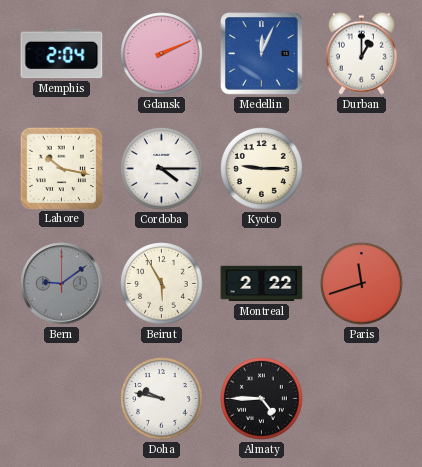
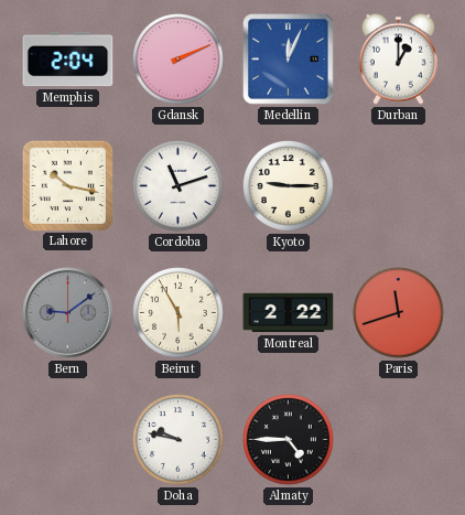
Cordoba: 4:15 -> 11:12 (179, 186)
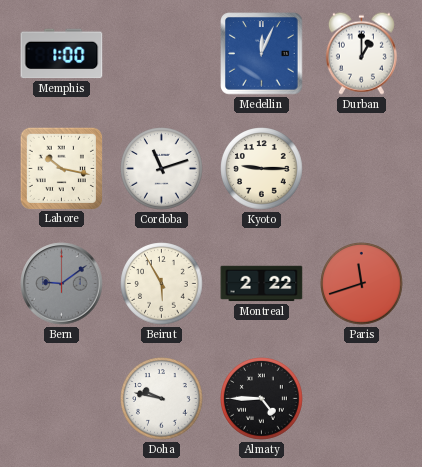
Memphis: 2:04 -> 1:00 (62, 54)
Gdansk: 2:11 -> none (179, 60)
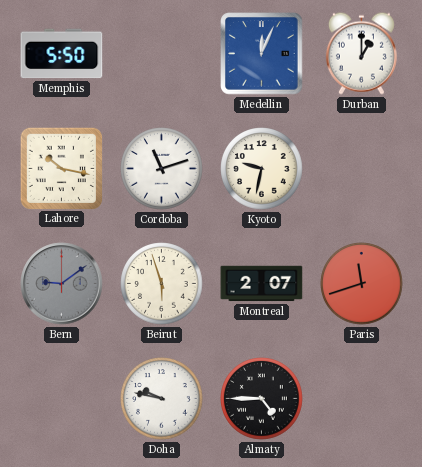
Memphis: 1:00 -> 5:50 (62, 54)
Kyoto: 9:15 -> 9:32 (262, 169)
Beirut: 5:55 -> 5:57 (162, 284)
Montreal: 2:22 -> 2:07 (262, 284)
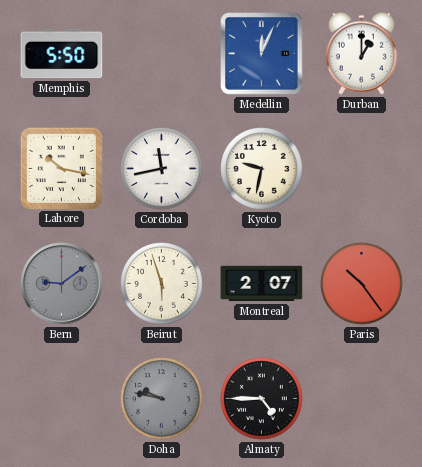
Cordoba: 11:12 -> 11:43 (162, 169)
Paris: 11:42 -> 10:24 (362, 284)
Doha dial: white -> grey (162, 399)
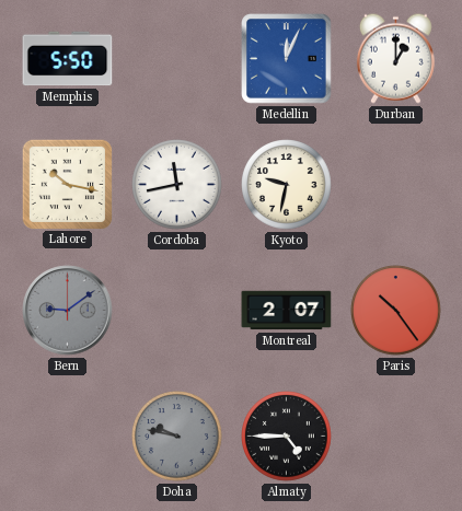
Beirut: 5:57 -> none (162, 284)
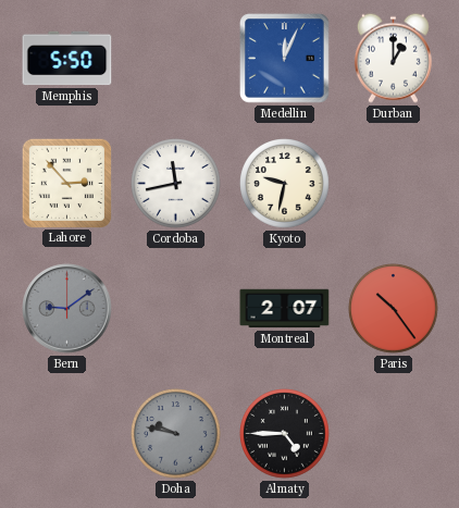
Lahore: 10:17 -> 2:53 (66, 183)
